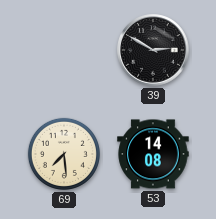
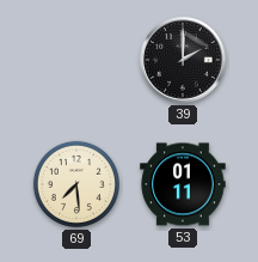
39: 2:50 -> 2:00 (183, 60)
53: 14:08 -> 01:11 (183, 184)
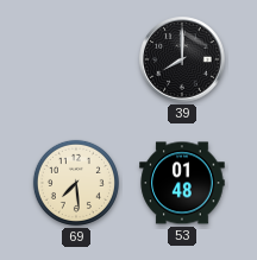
39: 2:00 -> 8:00 (182, 59)
53: 01:11 -> 01:48 (182, 183)
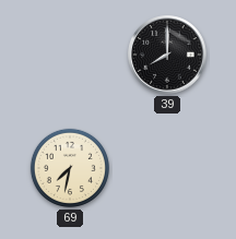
69: 7:29 -> 7:32 (70, 168)
53: 01:48 -> none (182, 183)
